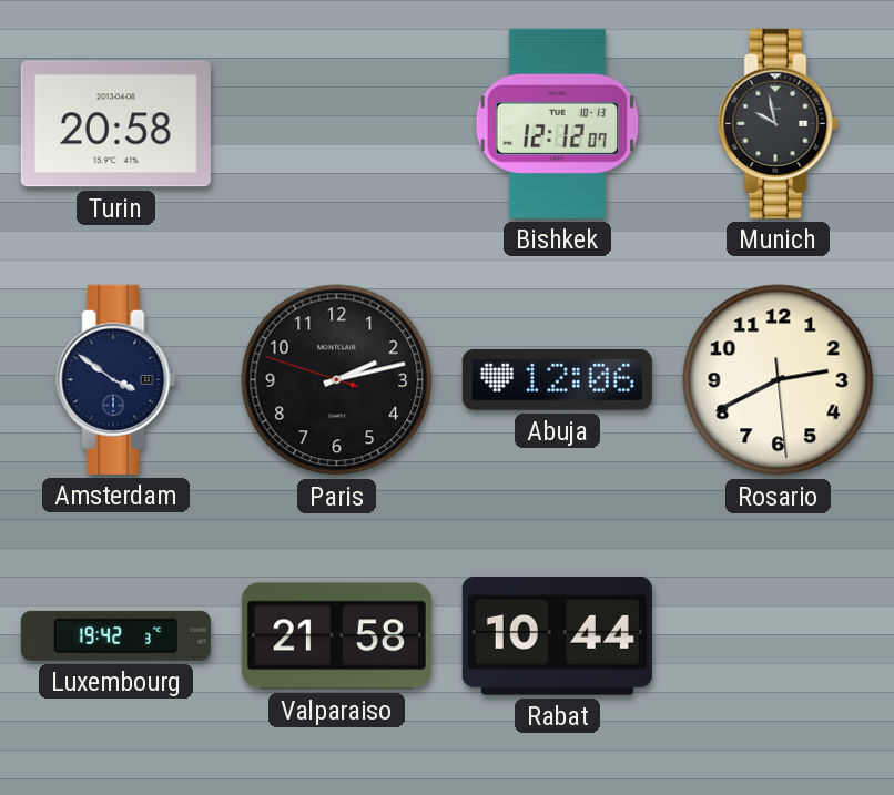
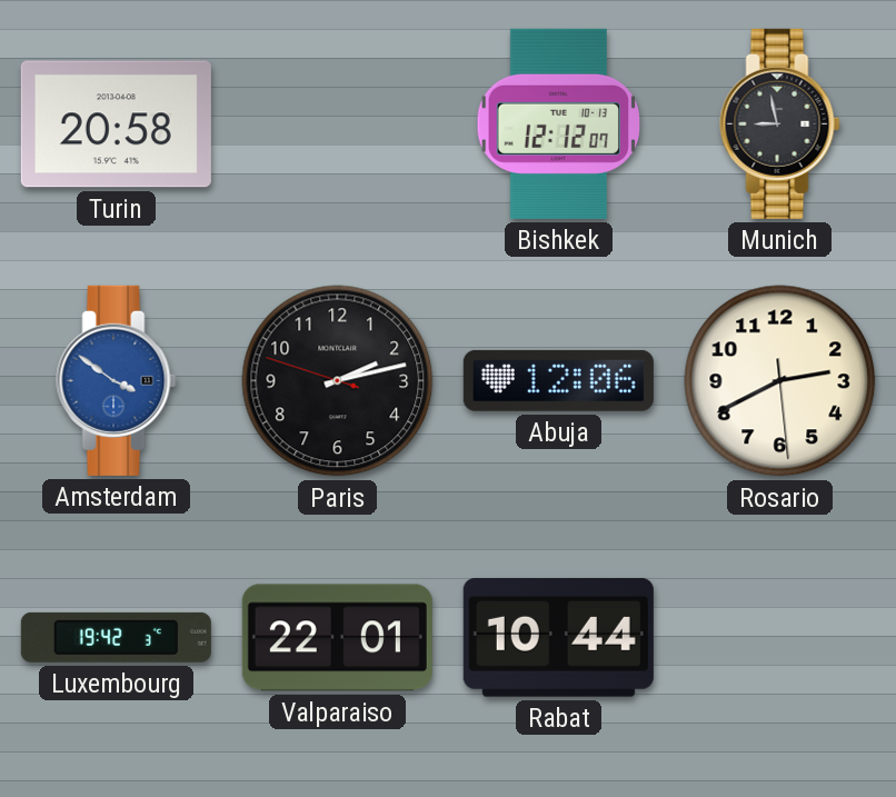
Munich: 9:58 -> 8:58 (780, 123)
Amsterdam dial: navy -> blue (117, 380)
Valparaiso: 21:58 -> 22:01 (337, 638)
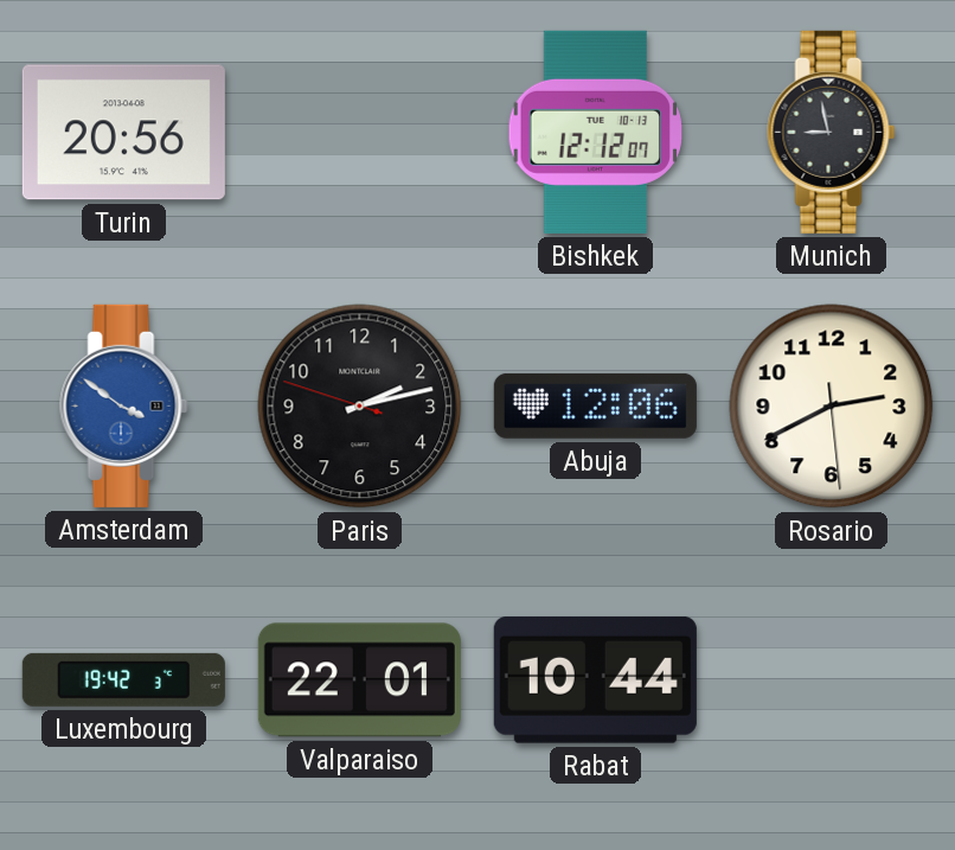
Turin: 20:58 -> 20:56 (123, 133)
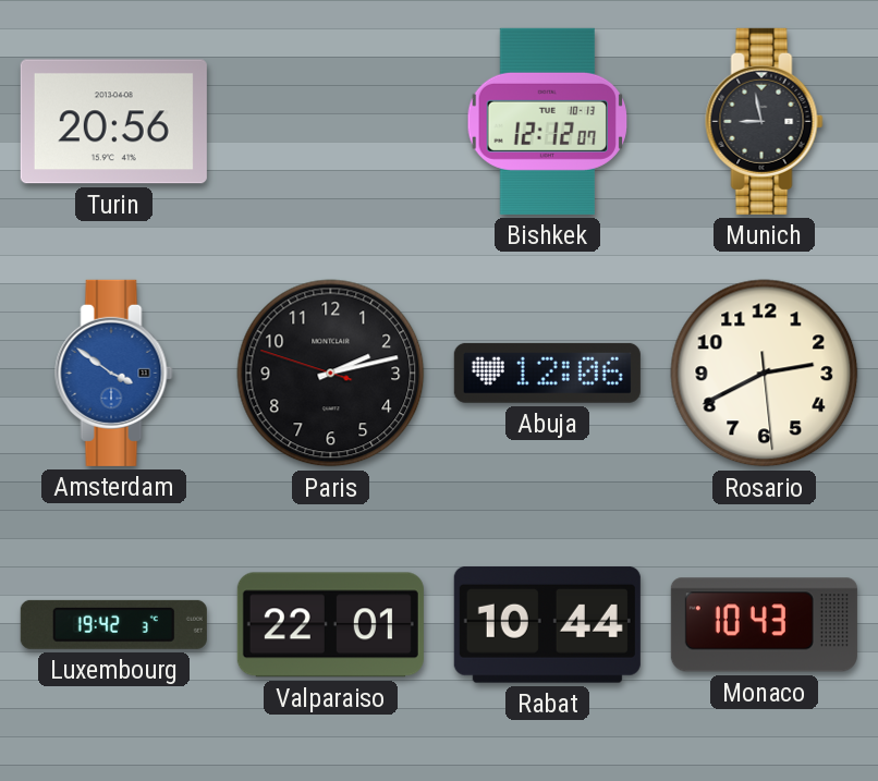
Monaco: none -> 10:43 (764, 625)
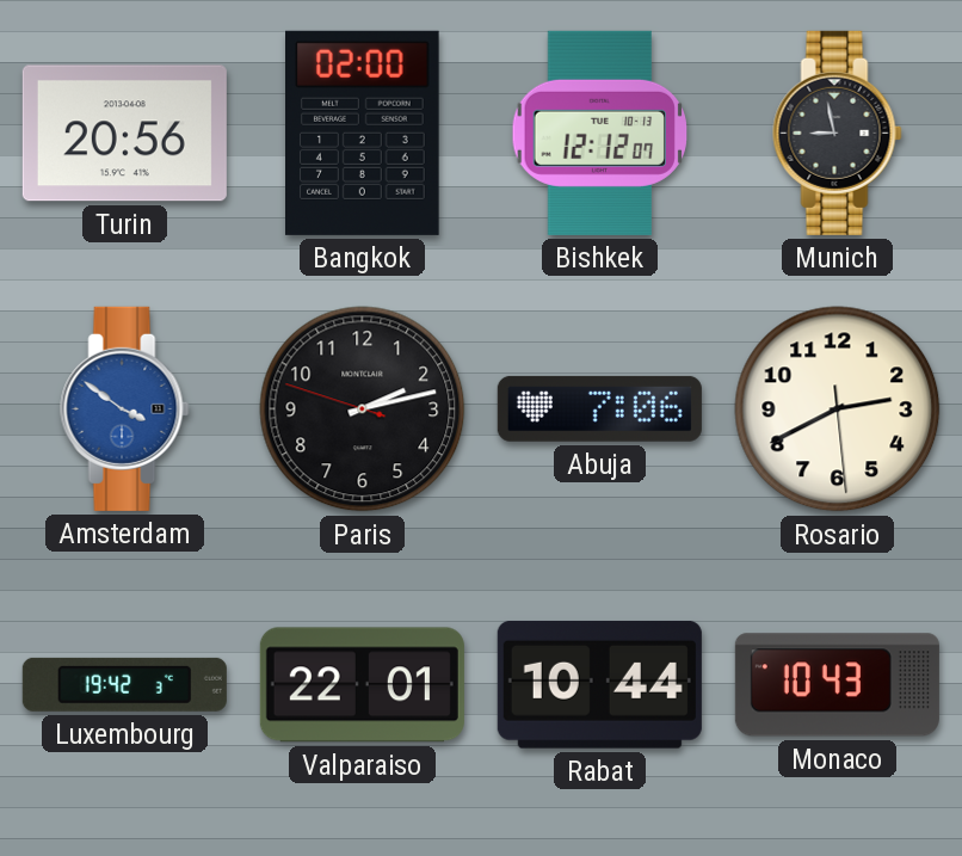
Bangkok: none -> 02:00 (363, 133)
Abuja: 12:06 -> 7:06 (599, 408)
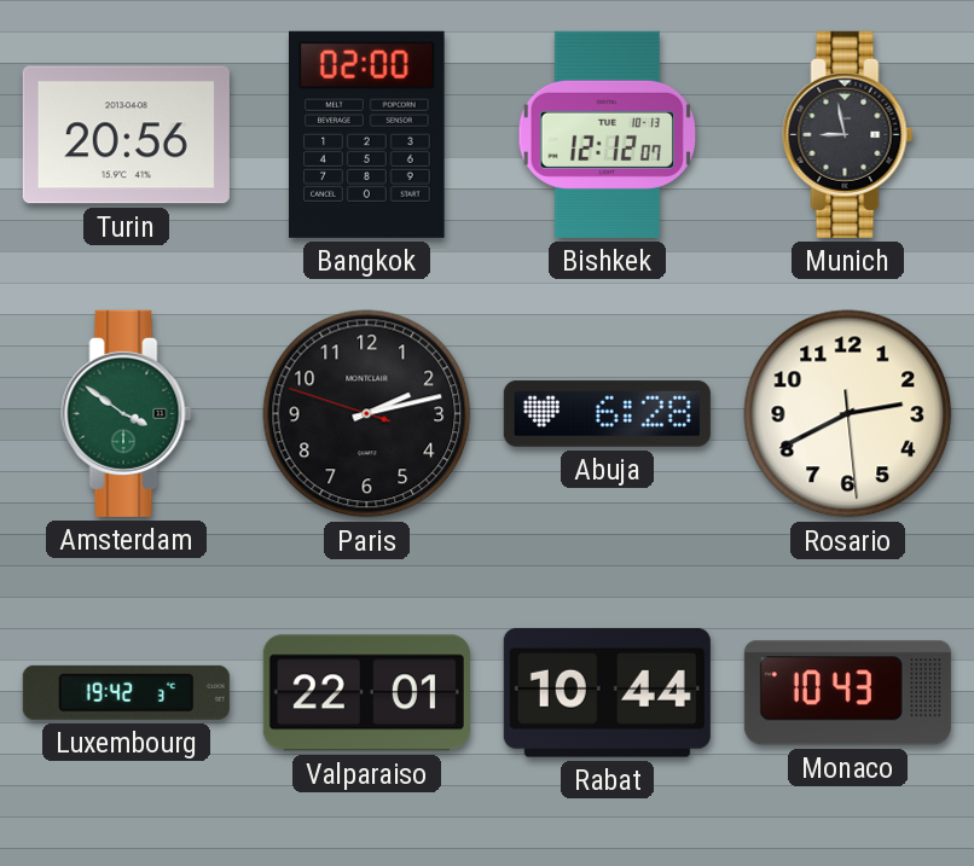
Amsterdam dial: blue -> green (127, 413)
Abuja: 7:06 -> 6:28 (607, 413)
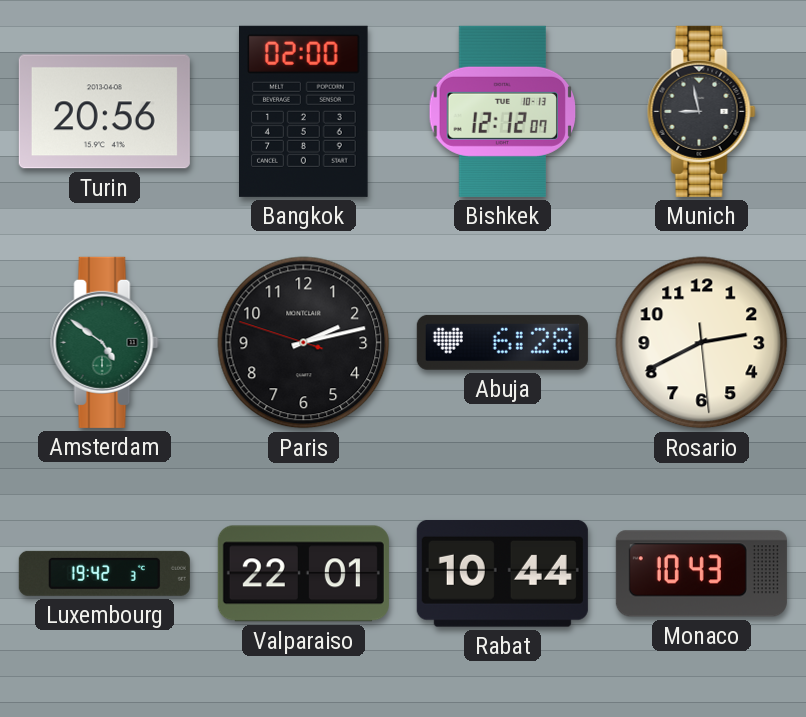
Amsterdam: 3:51 -> 4:51 (105, 342)
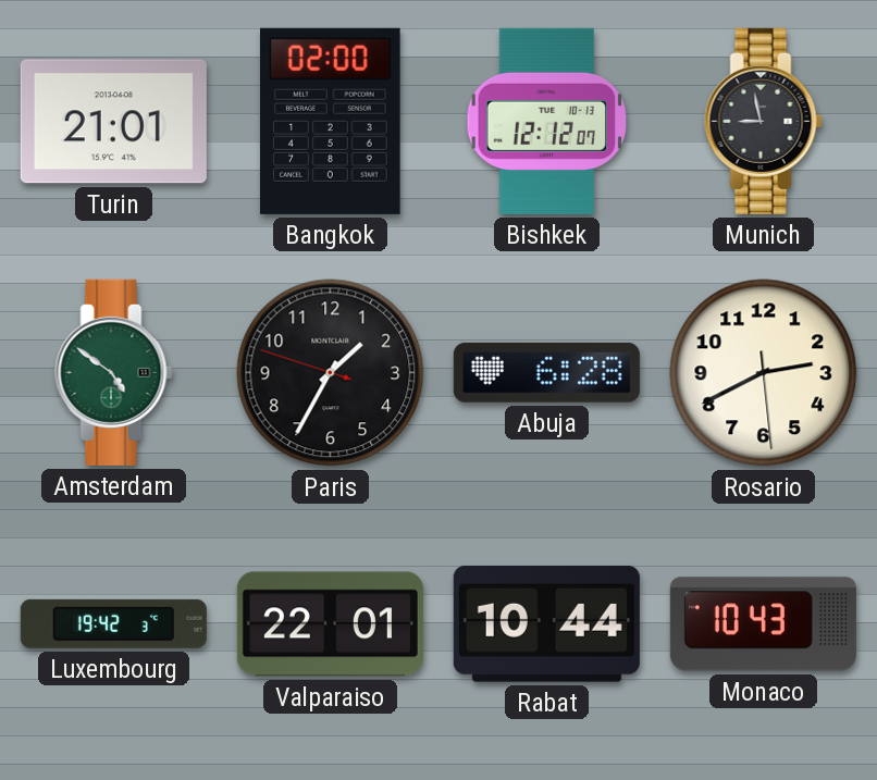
Turin: 20:56 -> 21:01 (113, 122)
Paris: 2:12 -> 1:34 (331, 373)
